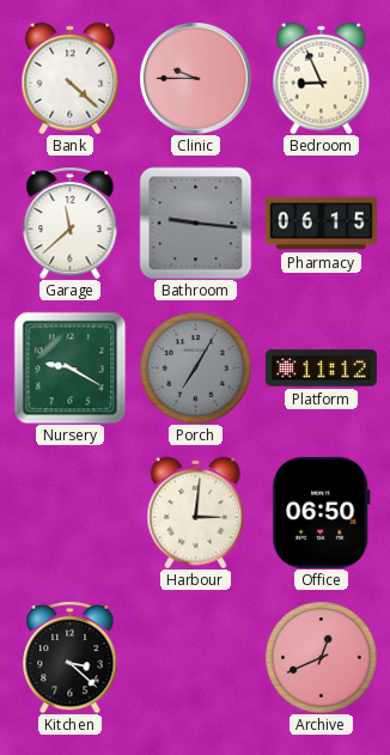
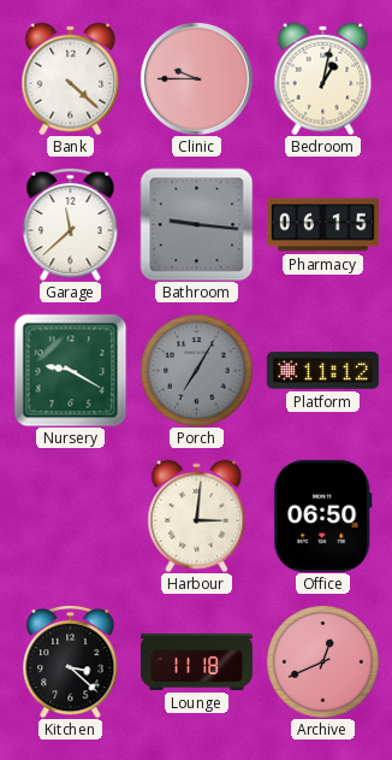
Bedroom: 8:56 -> 1:02 (323, 78)
Lounge: none -> 11:18 (196, 661)
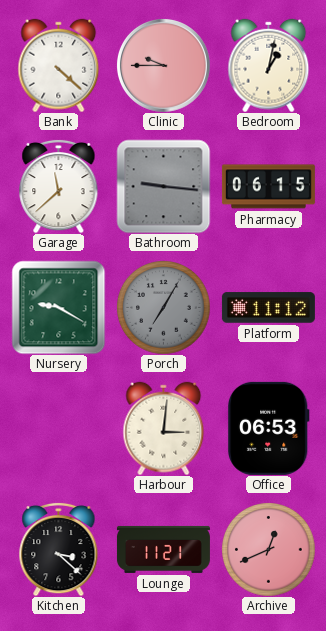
Office: 06:50 -> 06:53 (268, 428)
Lounge: 11:18 -> 11:21 (163, 549)
